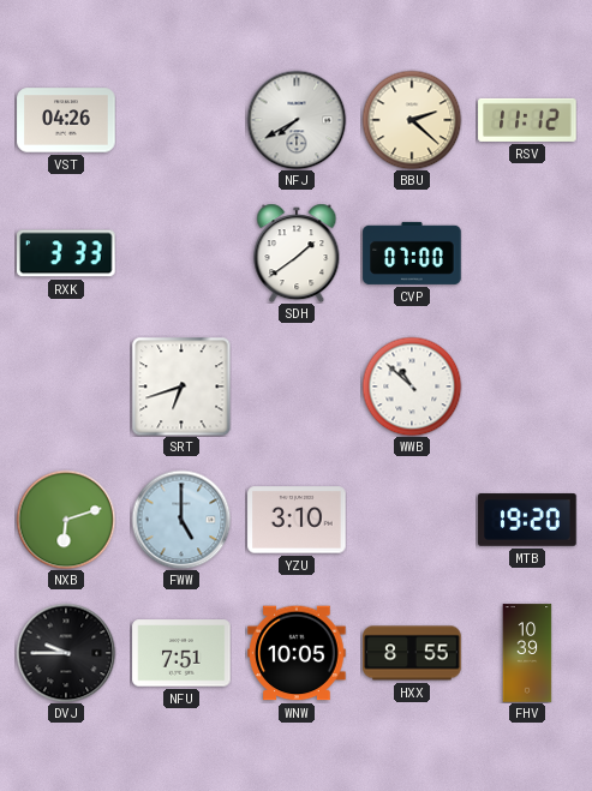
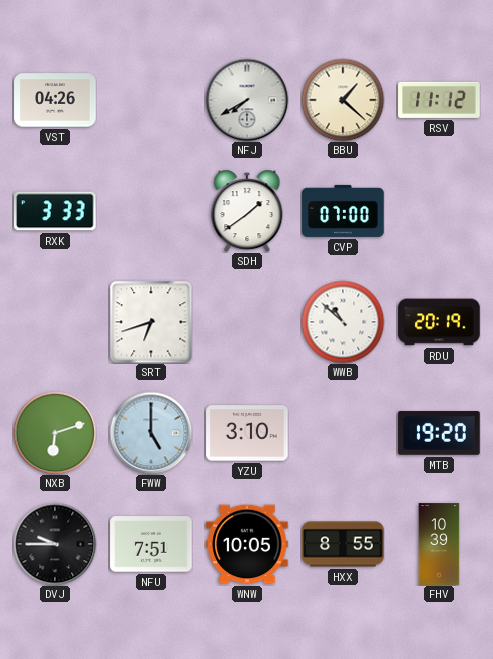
BBU: 2:22 -> 1:22 (343, 100)
RDU: none -> 20:19 (439, 322)
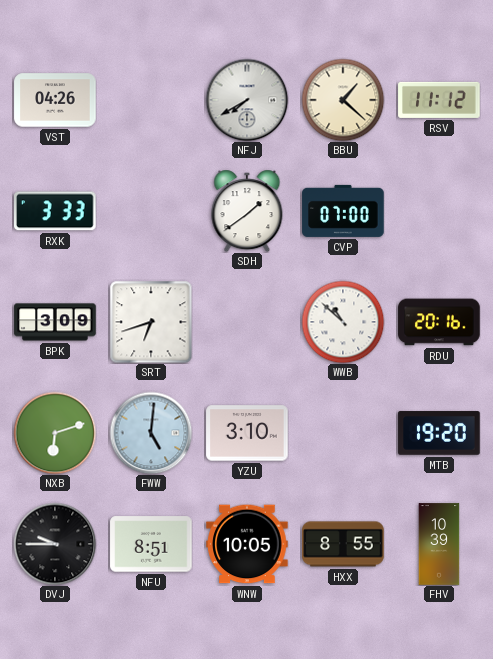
BPK: none -> 3:09 (55, 322)
RDU: 20:19 -> 20:16 (439, 322)
FWW: 5:00 -> 5:01 (151, 433)
NFU: 7:51 -> 8:51 (151, 544)
